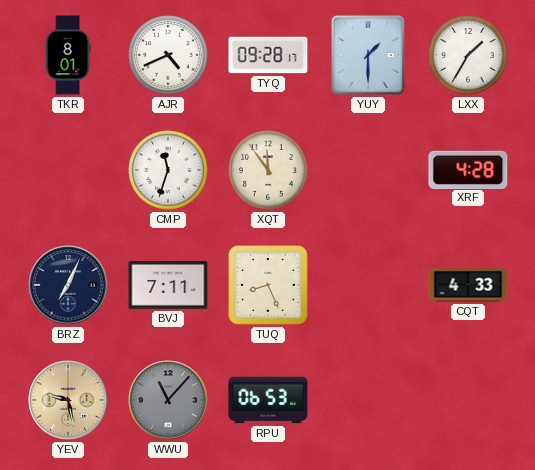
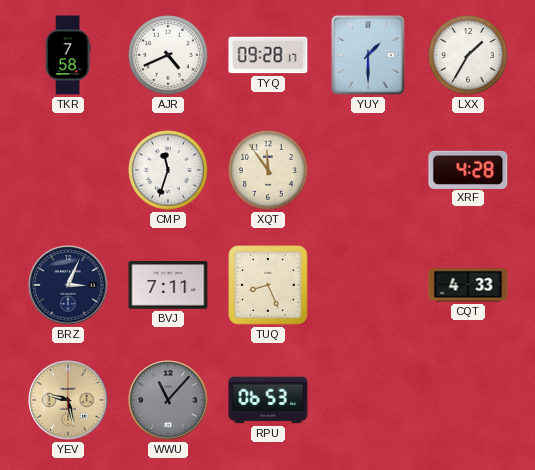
TKR: 8:01 -> 7:58 (68, 55)
BRZ: 7:04 -> 3:04 (68, 285)
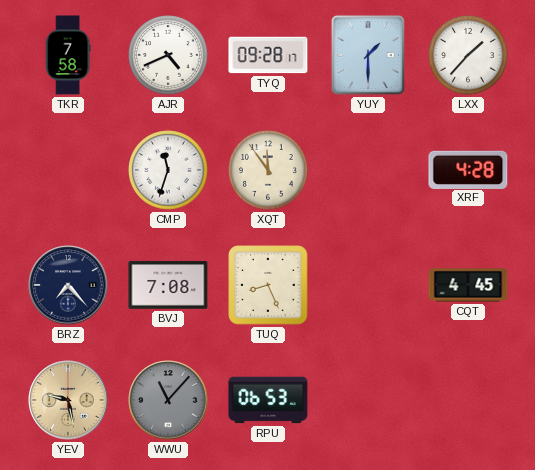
LXX: 1:35 -> 1:37 (468, 55)
BRZ: 3:04 -> 7:23 (68, 285)
BVJ: 7:11 -> 7:08 (168, 285)
CQT: 4:33 -> 4:45 (468, 285)
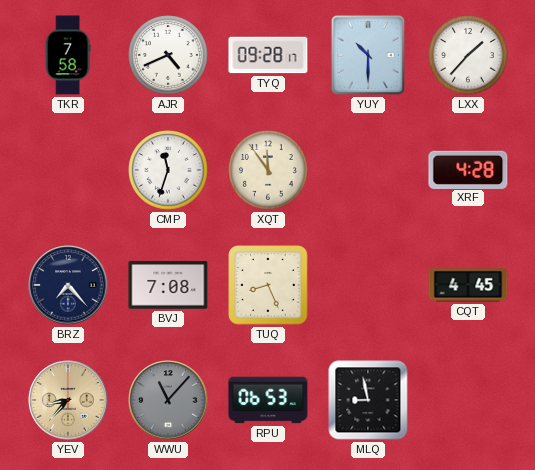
YUY: 1:30 -> 10:30 (368, 55)
YEV: 9:28 -> 8:37 (68, 400)
MLQ: none -> 8:58 (368, 400)
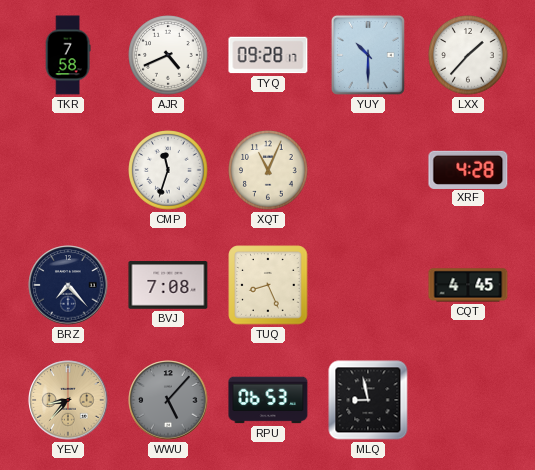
XQT: 11:54 -> 11:04 (268, 170)
WWU: 11:07 -> 5:07 (168, 400)
